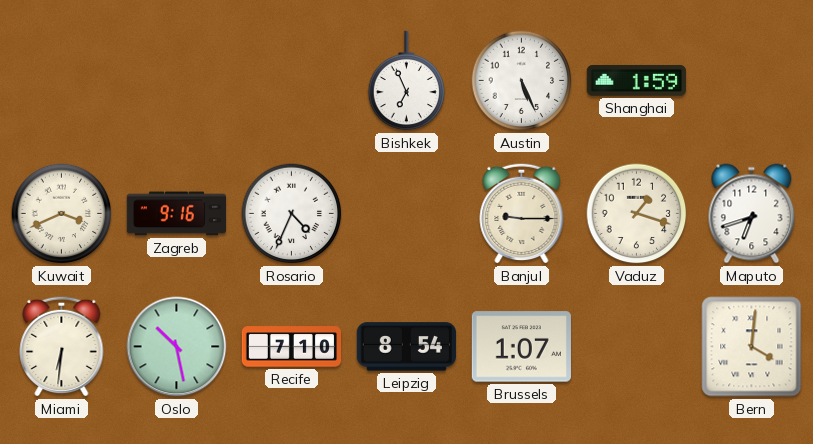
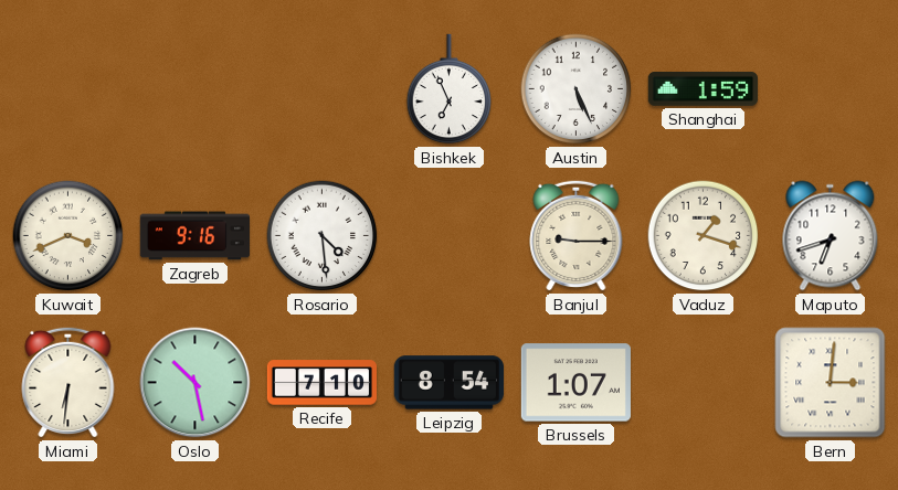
Rosario: 4:34 -> 4:29 (323, 236)
Bern: 4:01 -> 3:01 (831, 383)
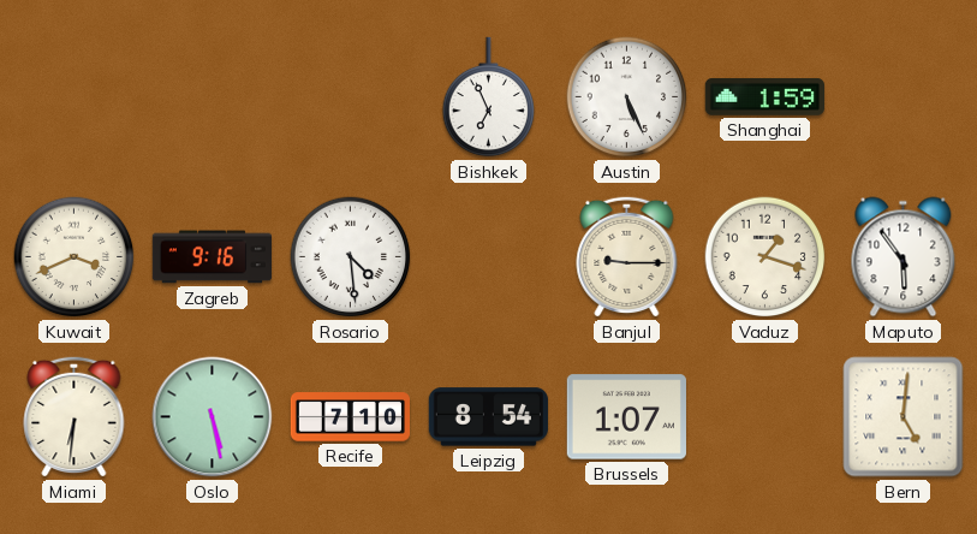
Maputo: 6:42 -> 5:54 (904, 257)
Oslo: 10:28 -> 5:28 (213, 417)
Bern: 3:01 -> 5:01 (904, 417)
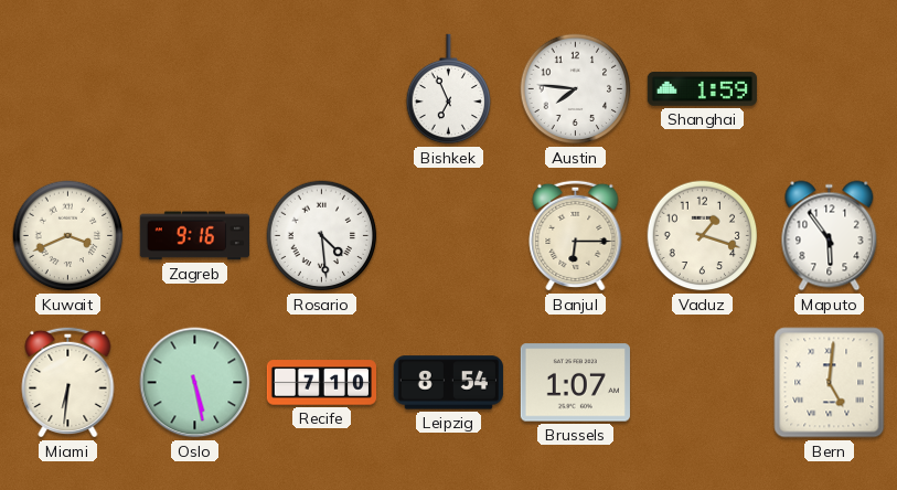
Austin: 5:26 -> 7:46 (576, 89)
Banjul: 9:15 -> 6:15 (576, 235)
